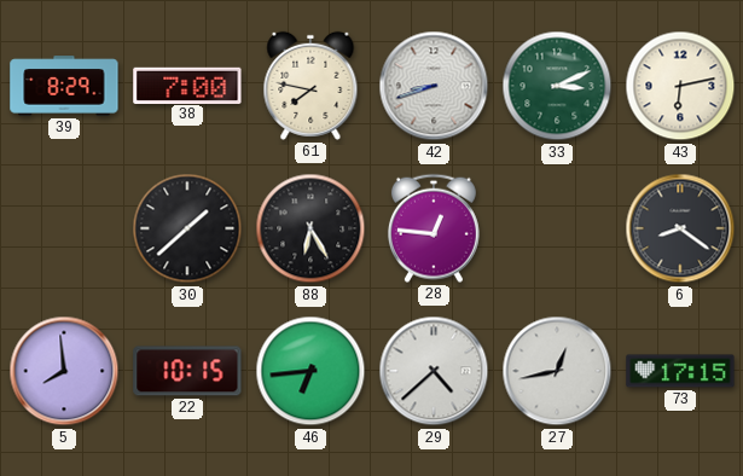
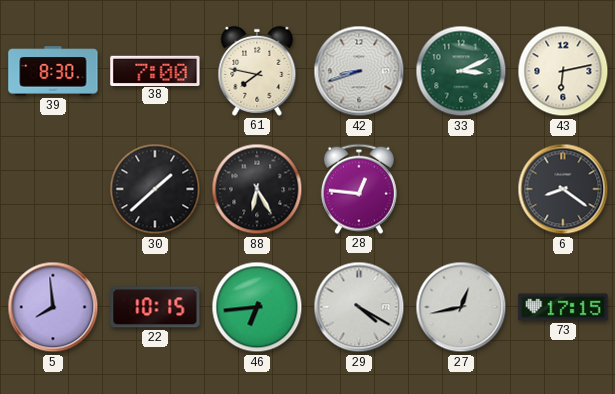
39: 8:29 -> 8:30 (53, 71)
29: 4:38 -> 4:20 (359, 307)
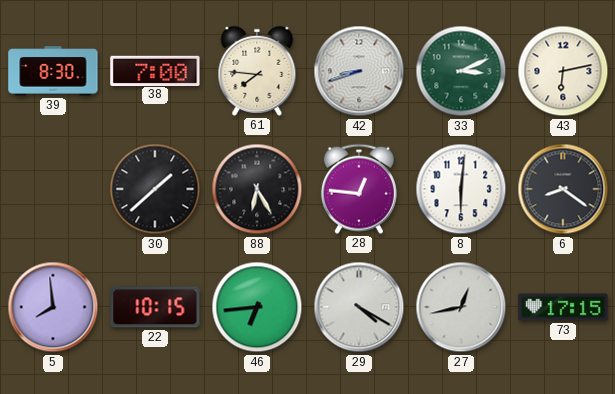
61: 7:47 -> 7:46 (257, 71)
8: none -> 6:01 (461, 189)
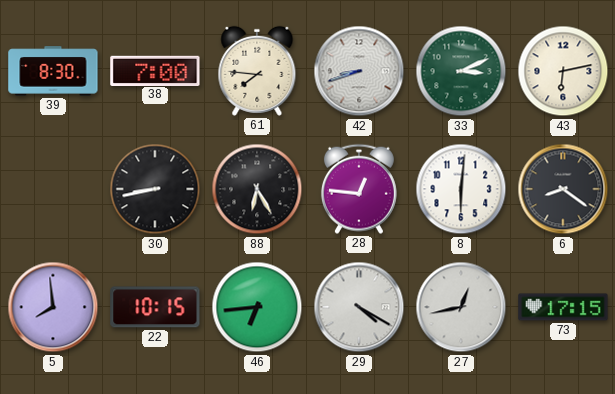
30: 1:38 -> 8:43 (155, 189)
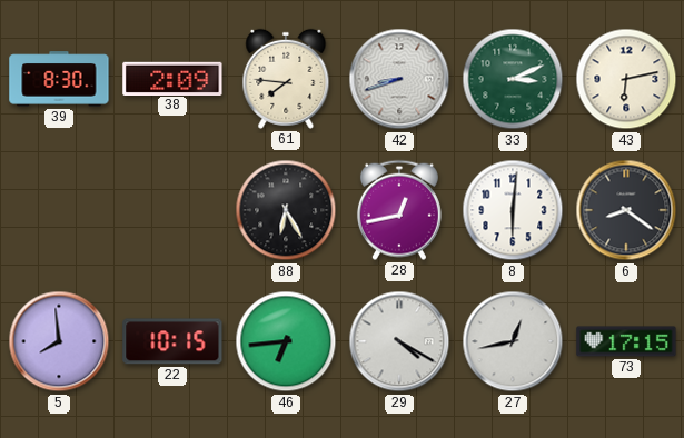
38: 7:00 -> 2:09 (172, 78)
30: 8:43 -> none (155, 189)
28: 12:46 -> 12:43 (399, 210)
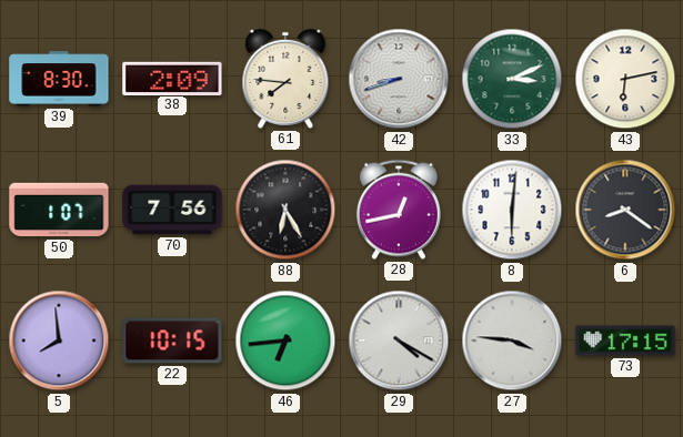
50: none -> 1:07 (59, 210)
70: none -> 7:56 (172, 210)
27: 12:43 -> 3:46 (512, 341)
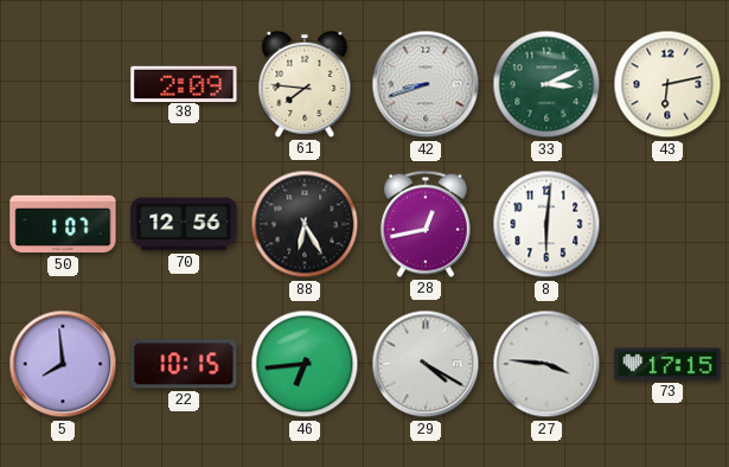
39: 8:30 -> none (59, 79)
70: 7:56 -> 12:56 (184, 224)
6: 8:21 -> none (625, 210)
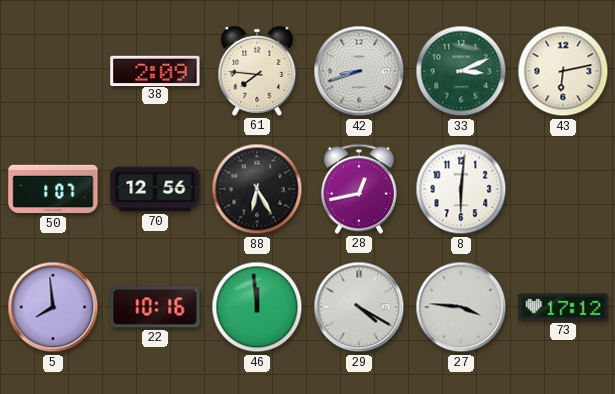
22: 10:15 -> 10:16 (155, 307)
46: 6:44 -> 11:59 (257, 307)
73: 17:15 -> 17:12 (563, 307)
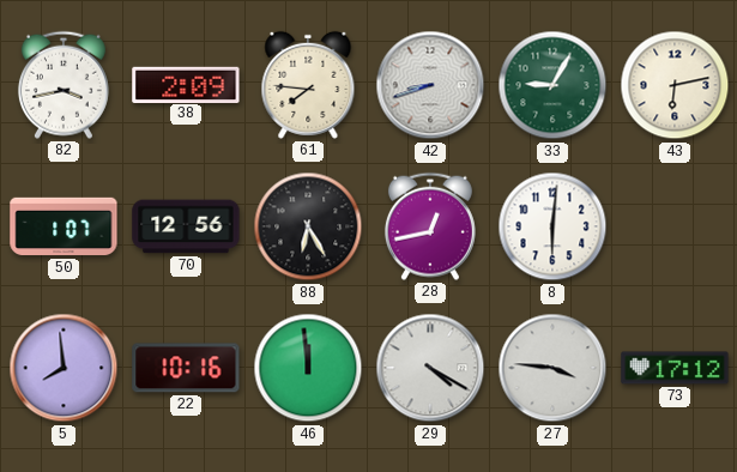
82: none -> 3:43 (64, 85)
33: 3:11 -> 9:05 (552, 85)
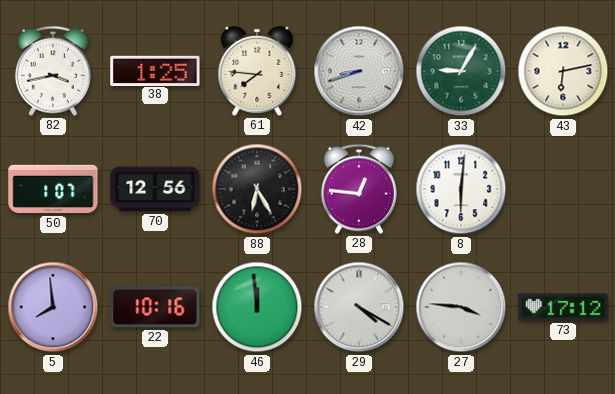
38: 2:09 -> 1:25 (155, 70)
28: 12:43 -> 12:46 (359, 189)
